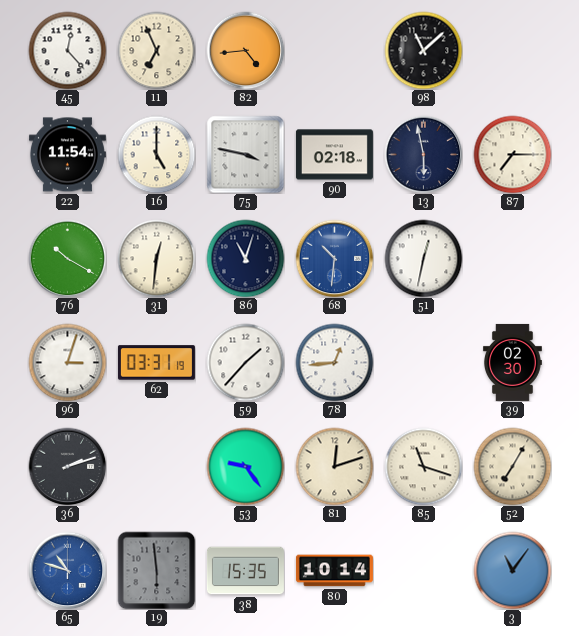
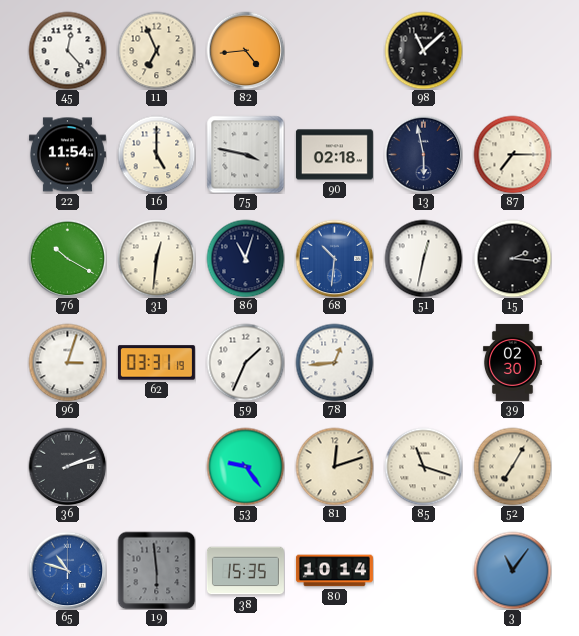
15: none -> 2:16 (512, 258)
59: 1:37 -> 1:34 (245, 362)
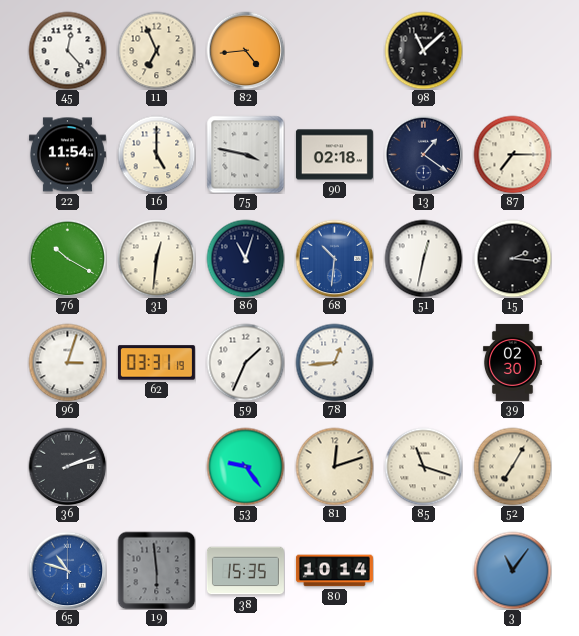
13: 5:58 -> 1:21 (423, 154)
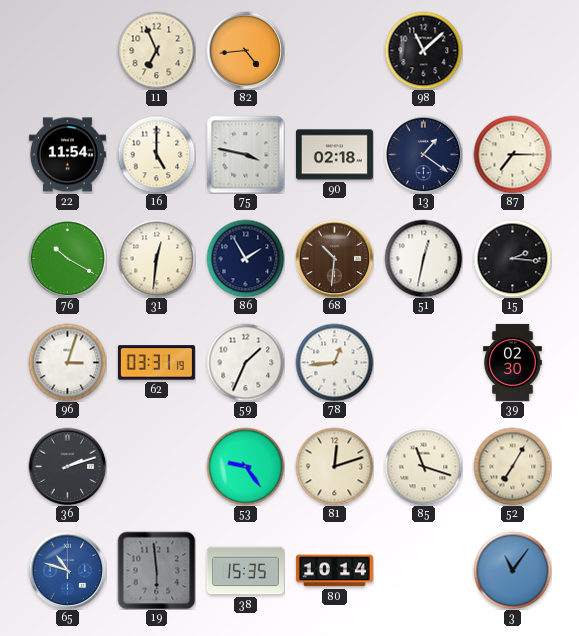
45: 12:23 -> none (67, 50)
86: 11:03 -> 1:55 (245, 258)
68 dial: blue -> brown (334, 258)
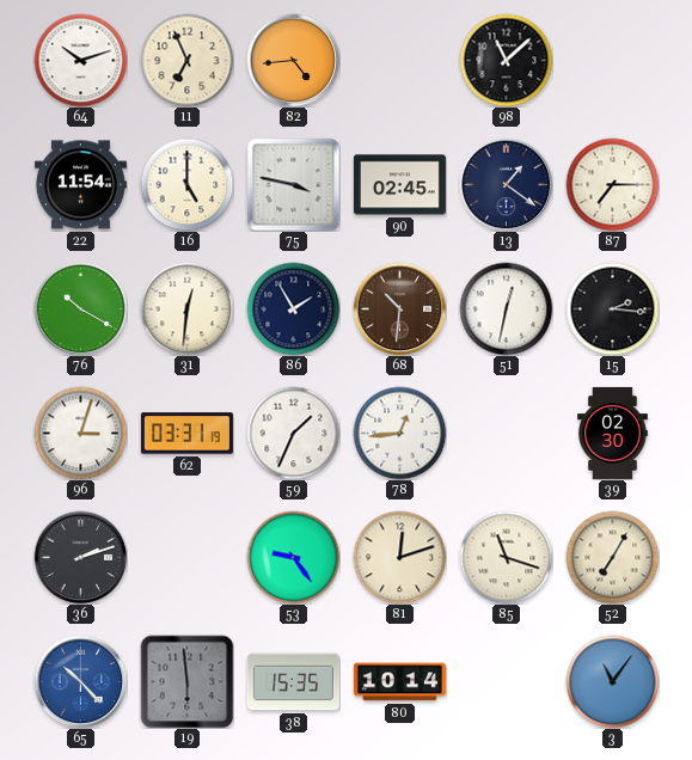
64: none -> 10:12 (80, 60)
90: 02:18 -> 02:45 (399, 185)
65: 10:48 -> 10:23 (80, 681)
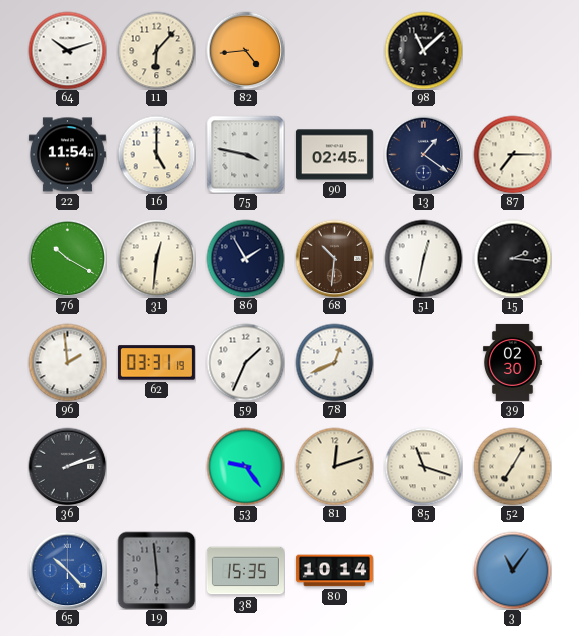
11: 6:56 -> 6:07 (156, 50)
96: 3:03 -> 1:59 (67, 362)
78: 12:44 -> 12:41 (334, 362)
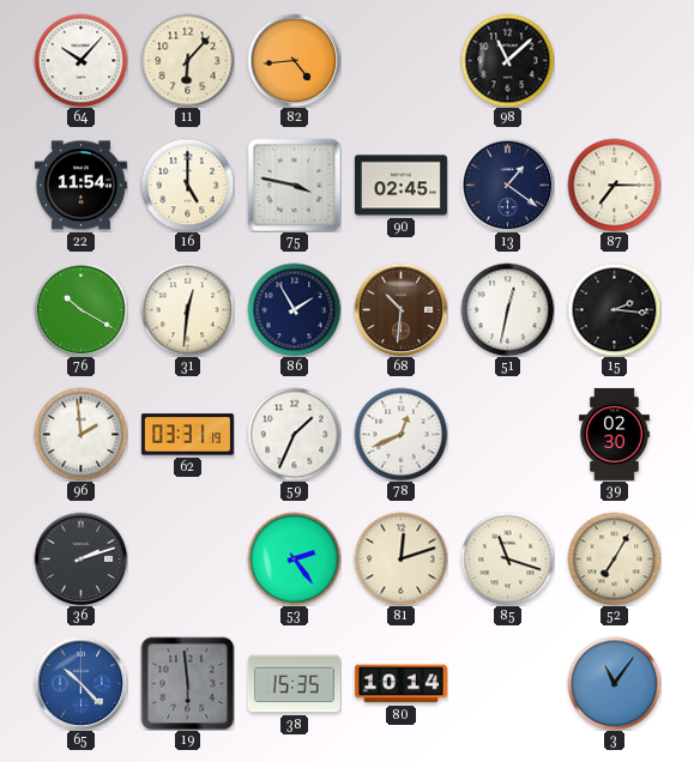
64: 10:12 -> 10:07 (80, 60)
53: 9:24 -> 2:24 (294, 558)
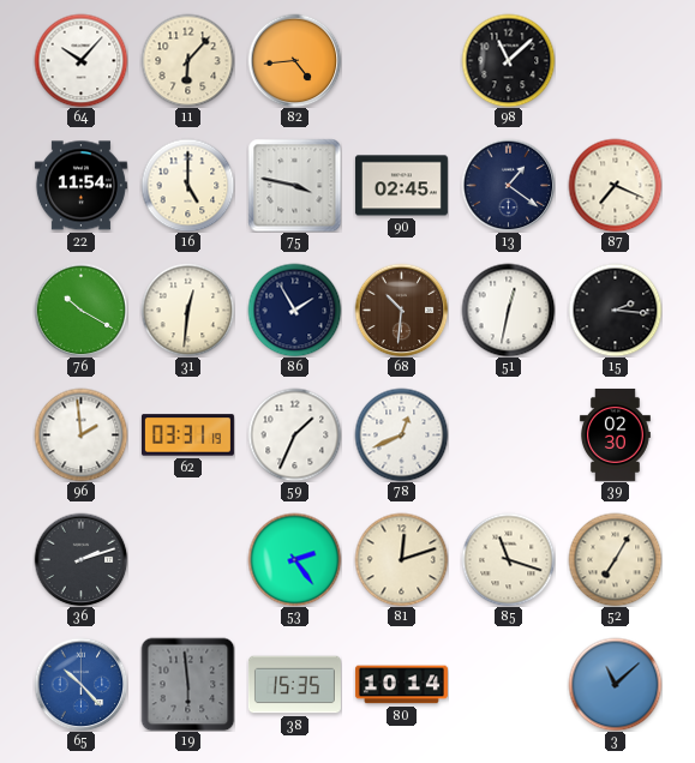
87: 7:15 -> 7:19 (615, 185)
3: 11:06 -> 11:08 (615, 684)
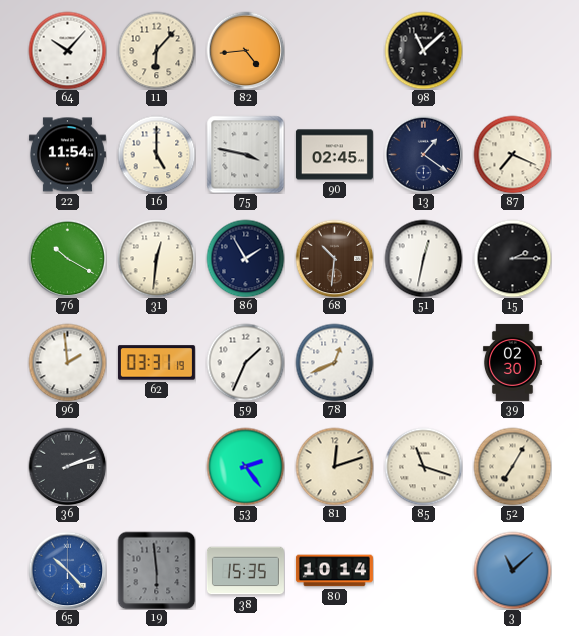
15: 2:16 -> 2:15 (512, 258)
